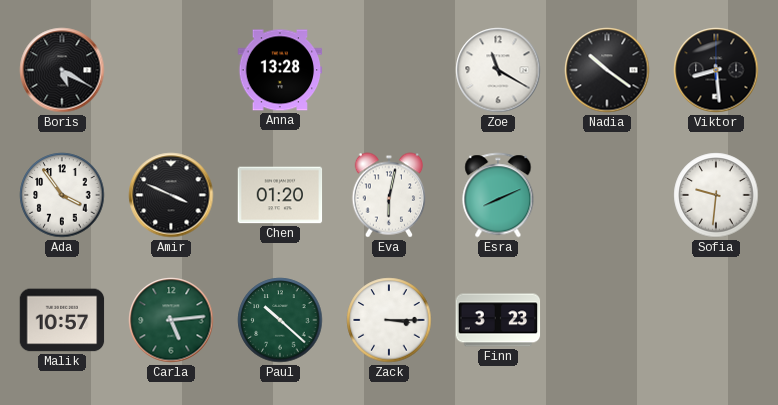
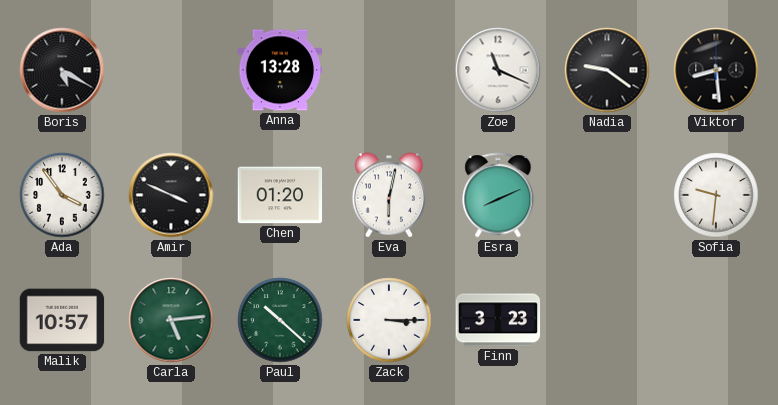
Zoe: 11:20 -> 11:19 (498, 70)
Nadia: 10:21 -> 9:21 (607, 70)
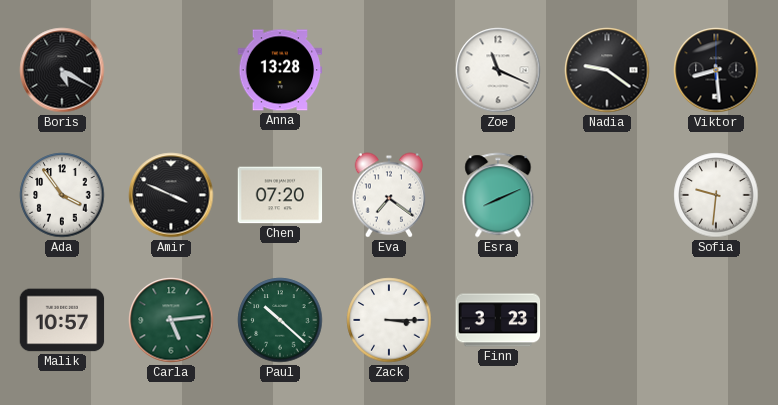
Chen: 01:20 -> 07:20 (280, 195)
Eva: 6:02 -> 7:21 (389, 195)
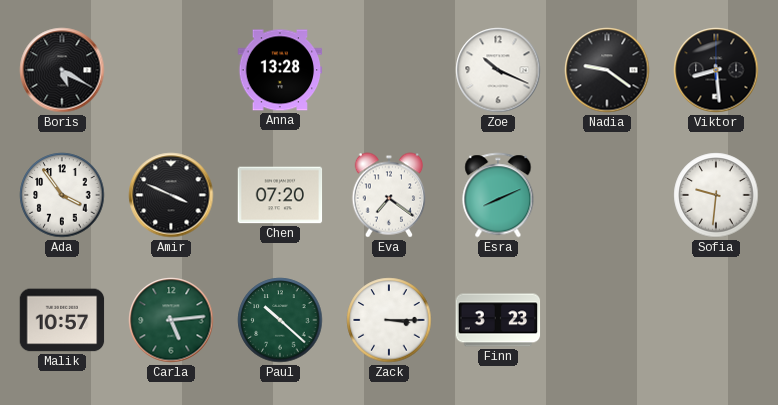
Zoe: 11:19 -> 10:19 (498, 70)
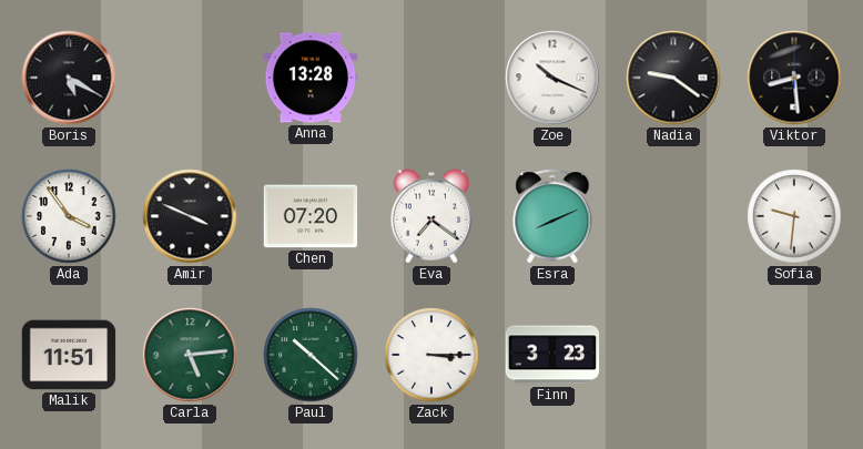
Malik: 10:57 -> 11:51 (69, 355)
